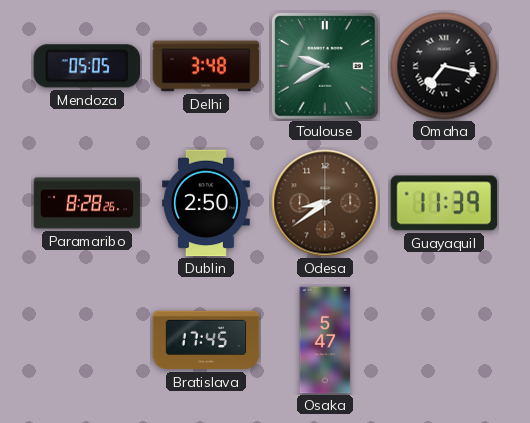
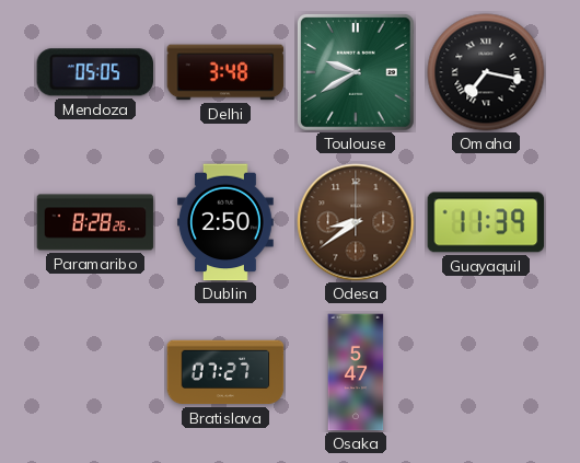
Bratislava: 17:45 -> 07:27 (225, 372)
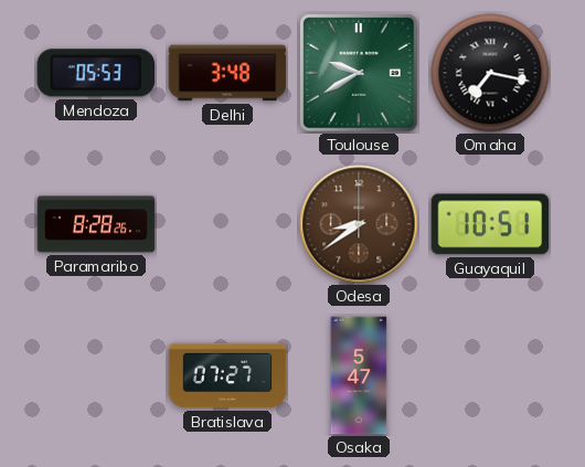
Mendoza: 05:05 -> 05:53 (95, 73)
Dublin: 2:50 -> none (227, 222)
Guayaquil: 11:39 -> 10:51 (490, 224)
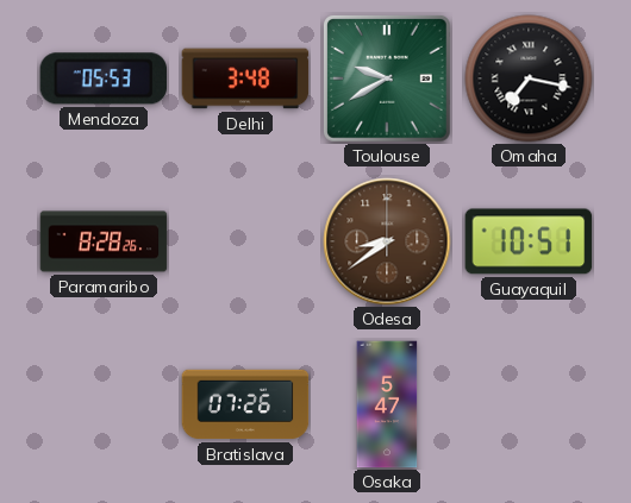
Bratislava: 07:27 -> 07:26 (245, 404)
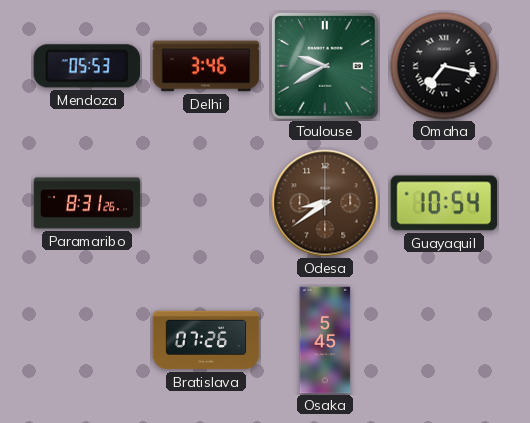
Delhi: 3:48 -> 3:46 (206, 66)
Paramaribo: 8:28 -> 8:31 (87, 203)
Guayaquil: 10:51 -> 10:54 (444, 203)
Osaka: 5:47 -> 5:45 (325, 340)
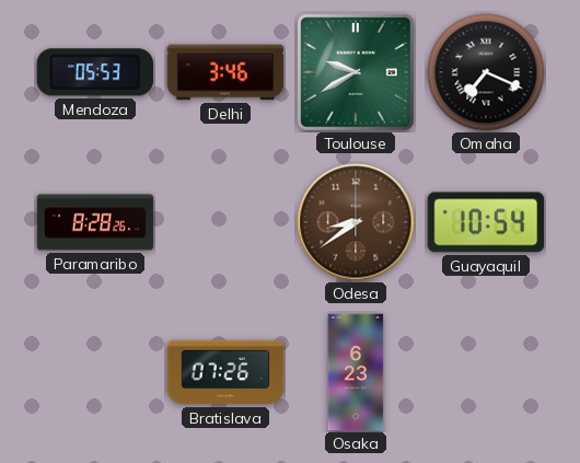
Omaha: 7:17 -> 7:19 (486, 72)
Paramaribo: 8:31 -> 8:28 (95, 222)
Osaka: 5:45 -> 6:23 (356, 372)
